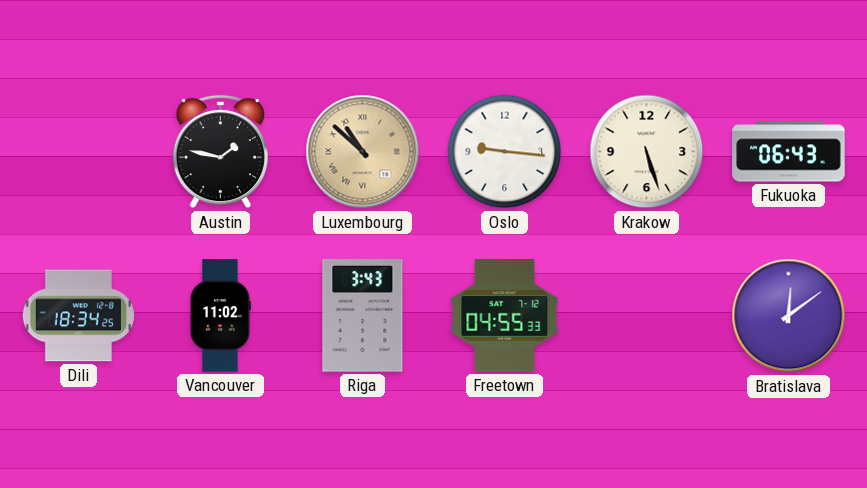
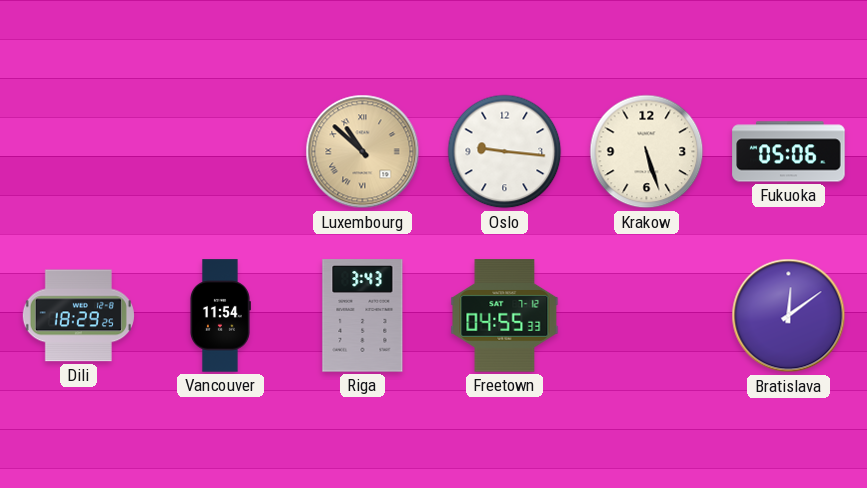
Austin: 1:47 -> none (220, 152)
Fukuoka: 06:43 -> 05:06 (789, 152)
Dili: 18:34 -> 18:29 (78, 316)
Vancouver: 11:02 -> 11:54 (220, 316)
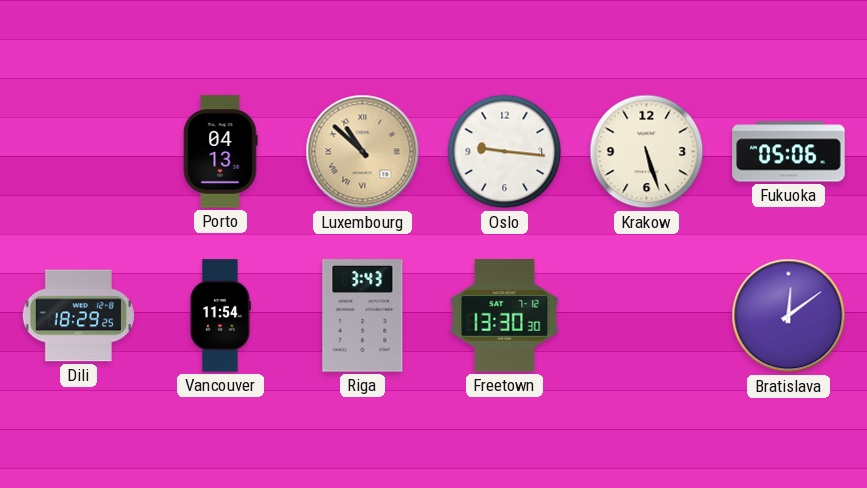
Porto: none -> 04:13 (220, 152)
Freetown: 04:55 -> 13:30 (505, 316)
